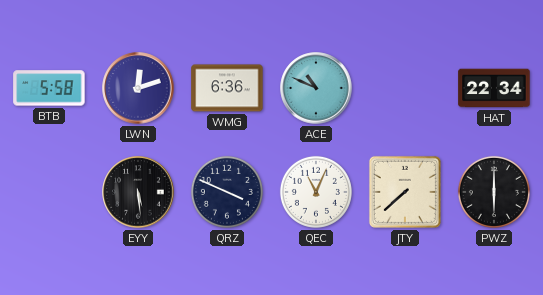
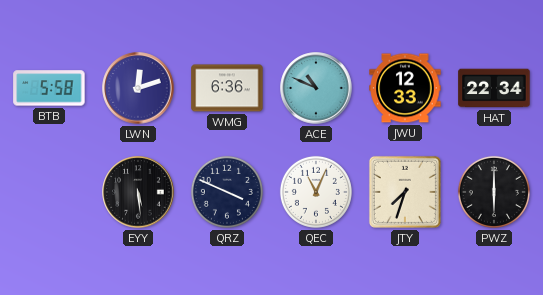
JWU: none -> 12:33 (405, 88)
JTY: 7:38 -> 7:33 (405, 192)
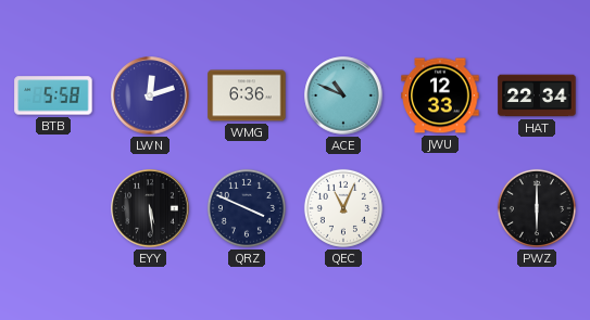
JTY: 7:33 -> none (405, 192)
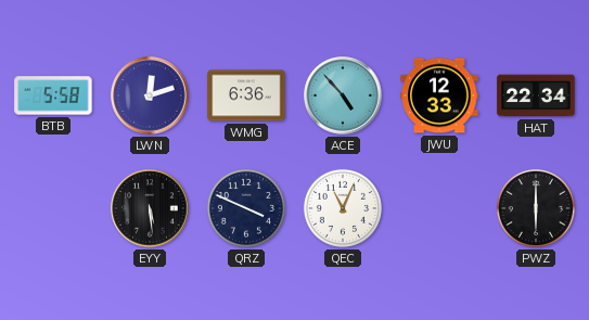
ACE: 10:49 -> 4:53 (343, 95)
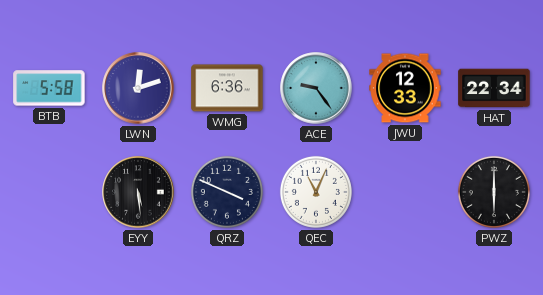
ACE: 4:53 -> 9:24 (316, 88)
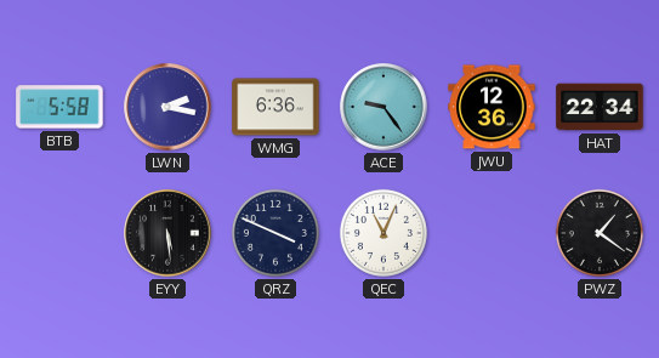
LWN: 12:12 -> 2:17 (167, 107)
JWU: 12:33 -> 12:36 (492, 107)
PWZ: 6:00 -> 1:21 (600, 233)
